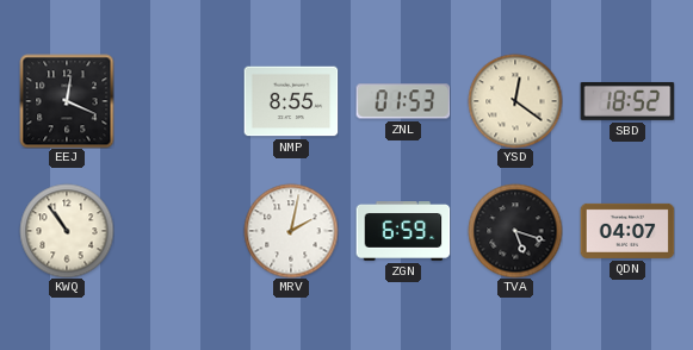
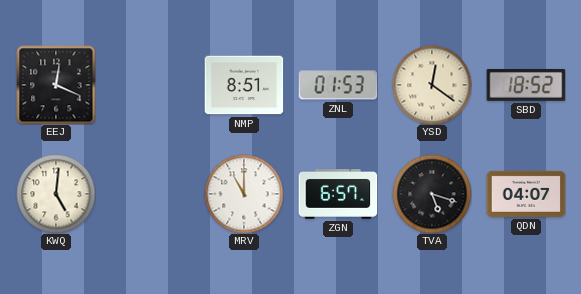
NMP: 8:55 -> 8:51 (244, 85)
KWQ: 10:54 -> 5:01 (56, 194)
MRV: 2:02 -> 11:00 (244, 194)
ZGN: 6:59 -> 6:57 (338, 195)
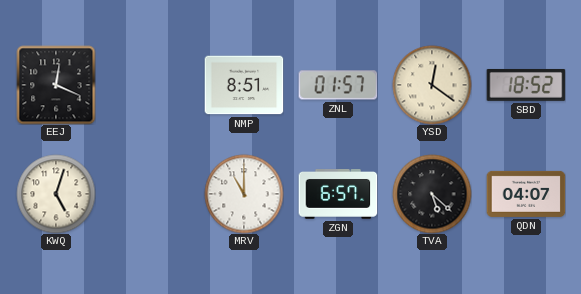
ZNL: 01:53 -> 01:57 (338, 85)
KWQ: 5:01 -> 5:03 (56, 194)
TVA: 5:18 -> 5:22 (432, 194)
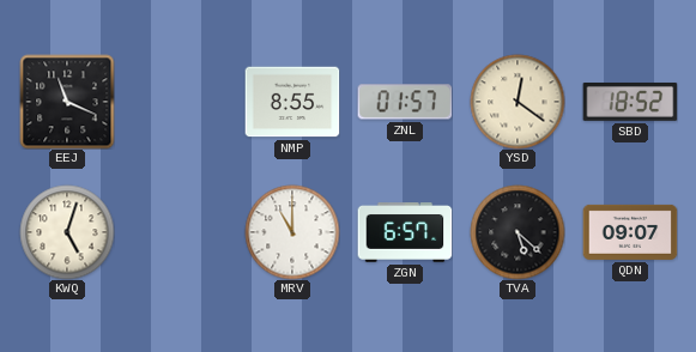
EEJ: 12:19 -> 11:19 (67, 102)
NMP: 8:51 -> 8:55 (292, 102)
QDN: 04:07 -> 09:07 (630, 232)
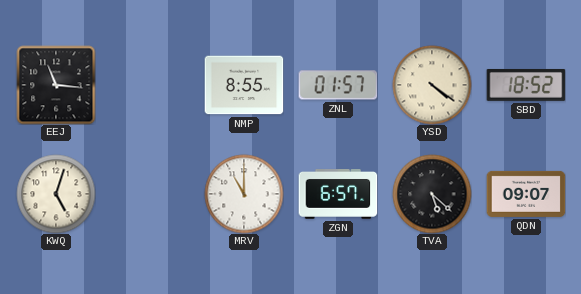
EEJ: 11:19 -> 11:16 (56, 85)
YSD: 12:21 -> 4:21 (432, 85)
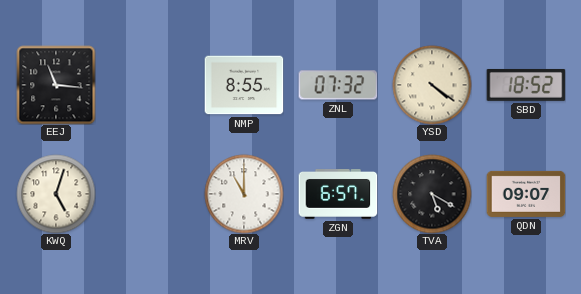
ZNL: 01:57 -> 07:32 (338, 85)
TVA: 5:22 -> 5:20 (432, 194)
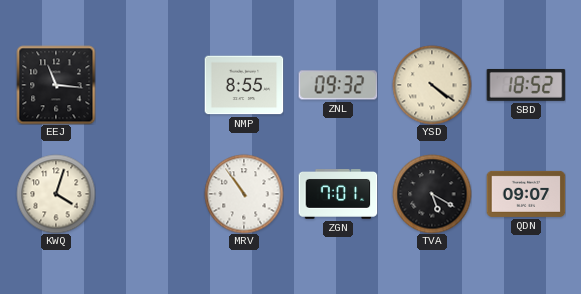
ZNL: 07:32 -> 09:32 (338, 85)
KWQ: 5:03 -> 4:03 (56, 194)
MRV: 11:00 -> 10:54 (244, 194)
ZGN: 6:57 -> 7:01 (338, 195)
